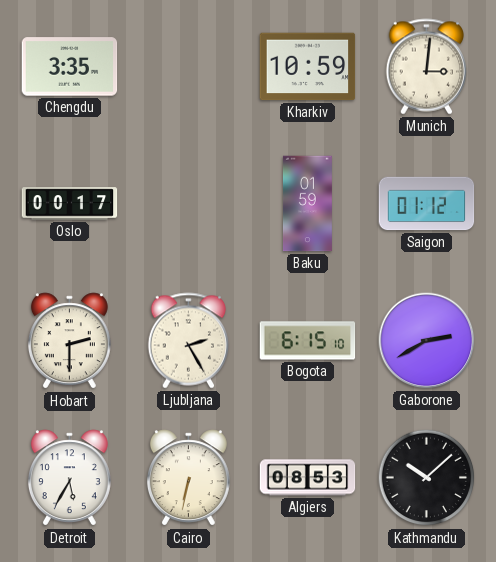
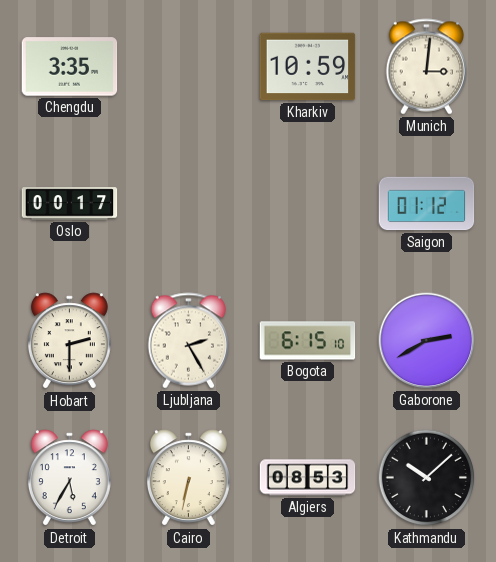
Baku: 01:59 -> none (307, 204)
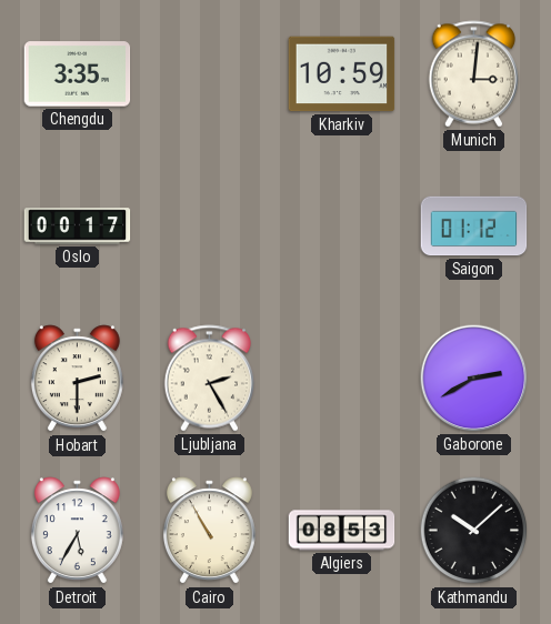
Bogota: 6:15 -> none (308, 341)
Cairo: 6:32 -> 10:55 (209, 531)
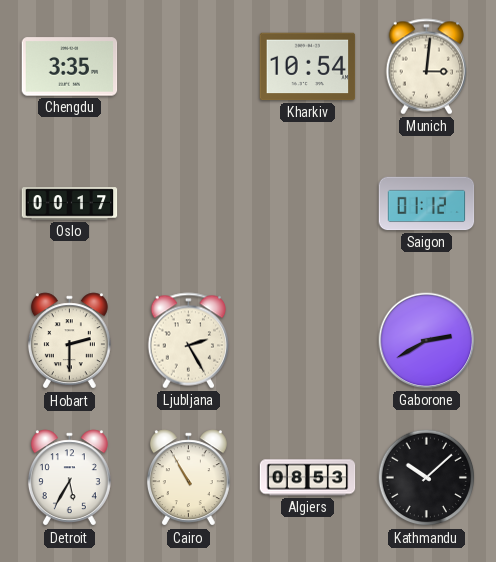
Kharkiv: 10:59 -> 10:54 (308, 67)
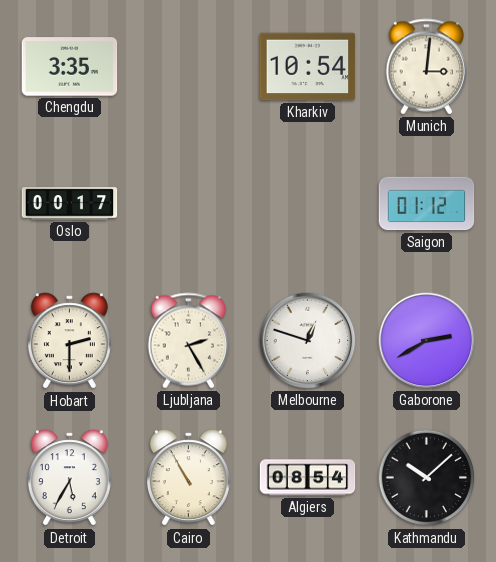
Melbourne: none -> 12:48 (308, 341)
Algiers: 08:53 -> 08:54 (308, 478)
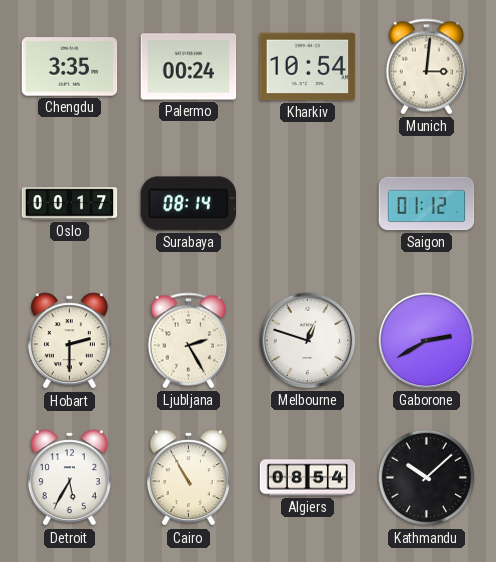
Palermo: none -> 00:24 (189, 67)
Surabaya: none -> 08:14 (188, 204)
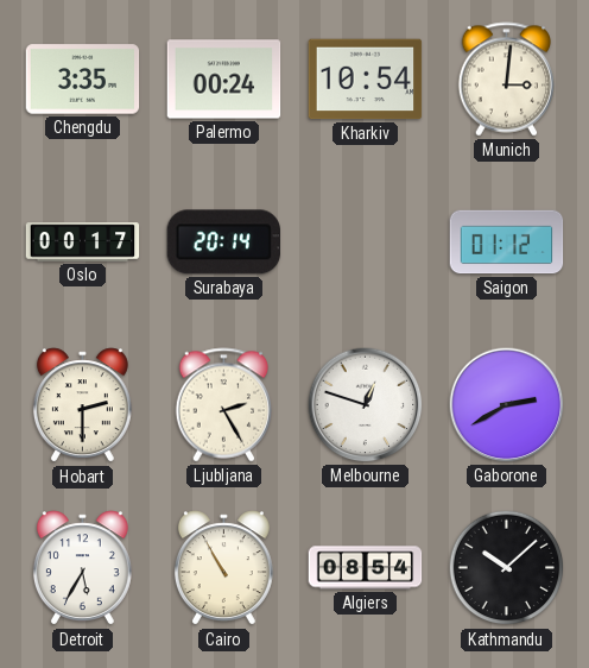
Surabaya: 08:14 -> 20:14 (223, 242)
